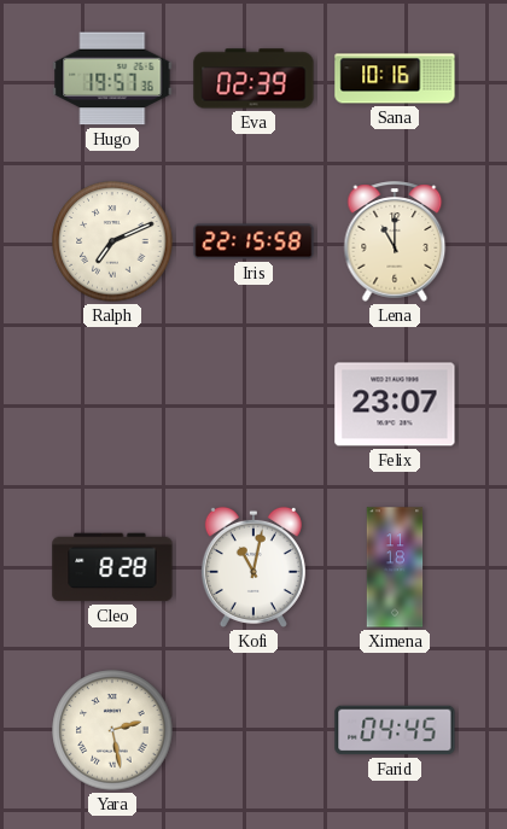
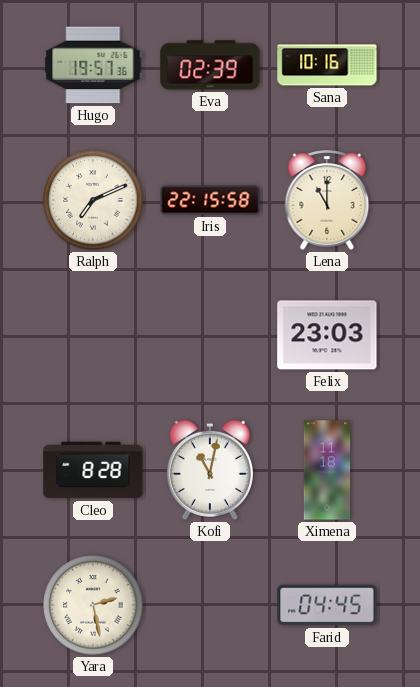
Felix: 23:07 -> 23:03 (327, 335)
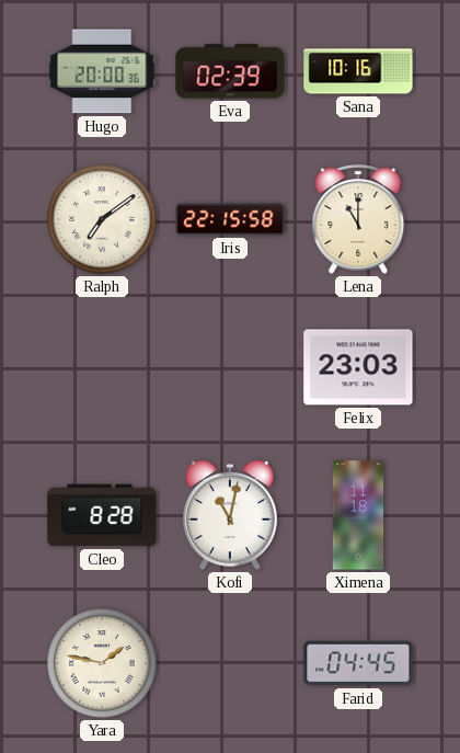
Hugo: 19:57 -> 20:00 (102, 71)
Ralph: 7:11 -> 7:09 (102, 219)
Yara: 2:28 -> 1:47 (102, 663)
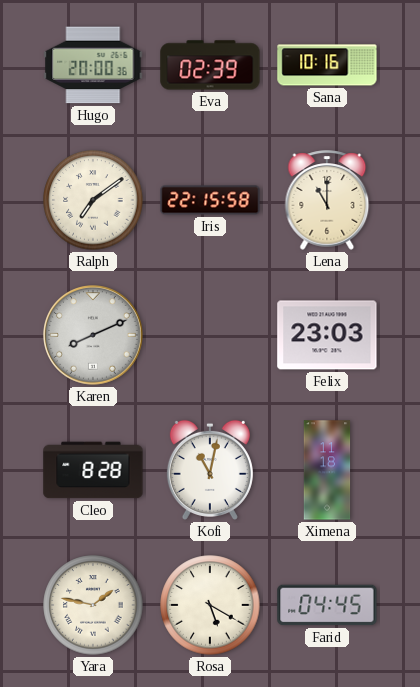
Karen: none -> 8:11 (94, 336)
Rosa: none -> 5:20 (210, 605)
